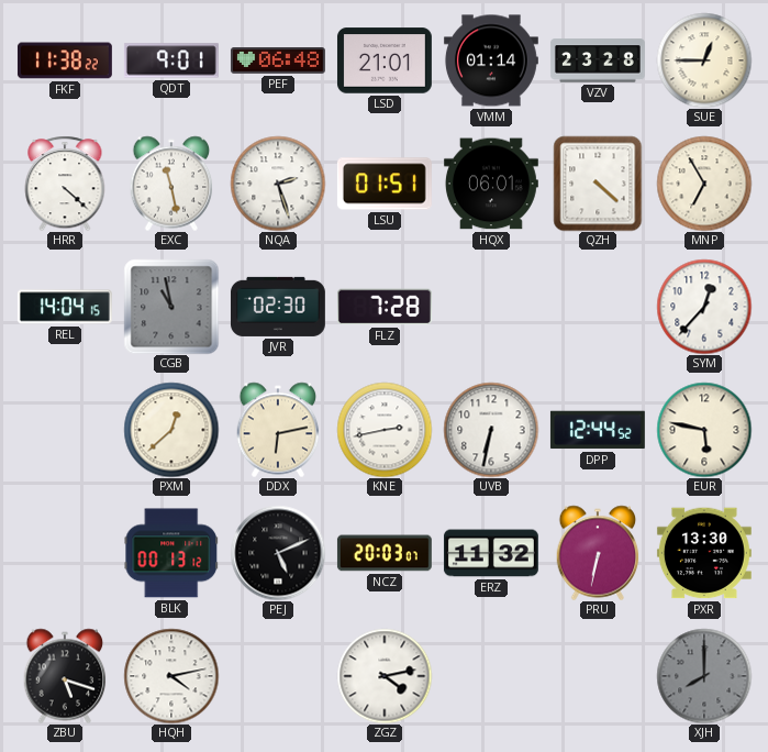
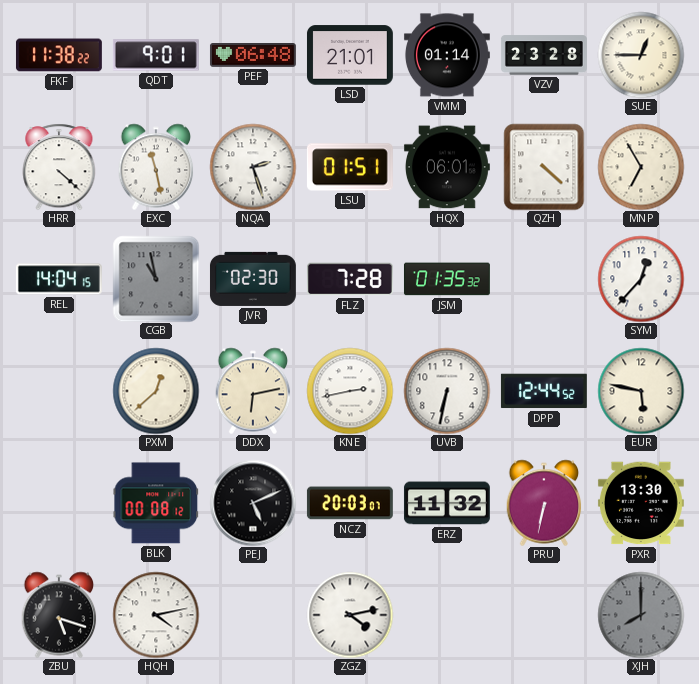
JSM: none -> 01:35 (447, 279)
BLK: 00:13 -> 00:08 (156, 503)
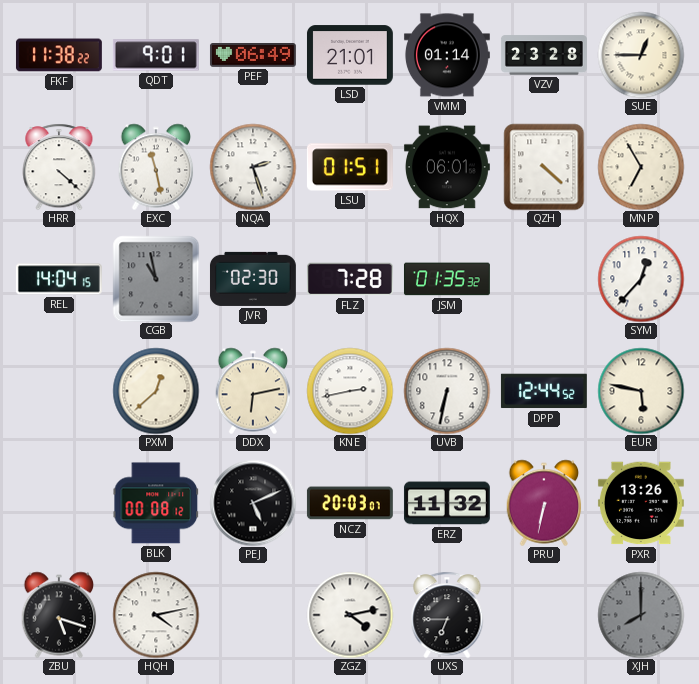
PEF: 06:48 -> 06:49 (253, 56)
PXR: 13:30 -> 13:26 (641, 503)
UXS: none -> 6:45 (447, 615)
